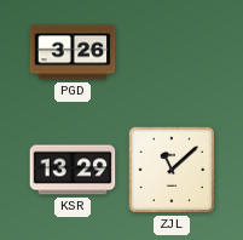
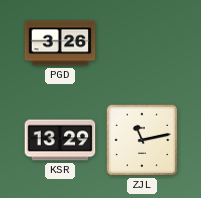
ZJL: 11:08 -> 11:13 (142, 140)
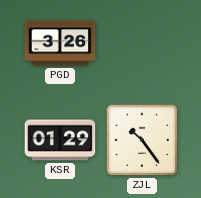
KSR: 13:29 -> 01:29 (60, 140)
ZJL: 11:13 -> 10:24 (142, 140)
